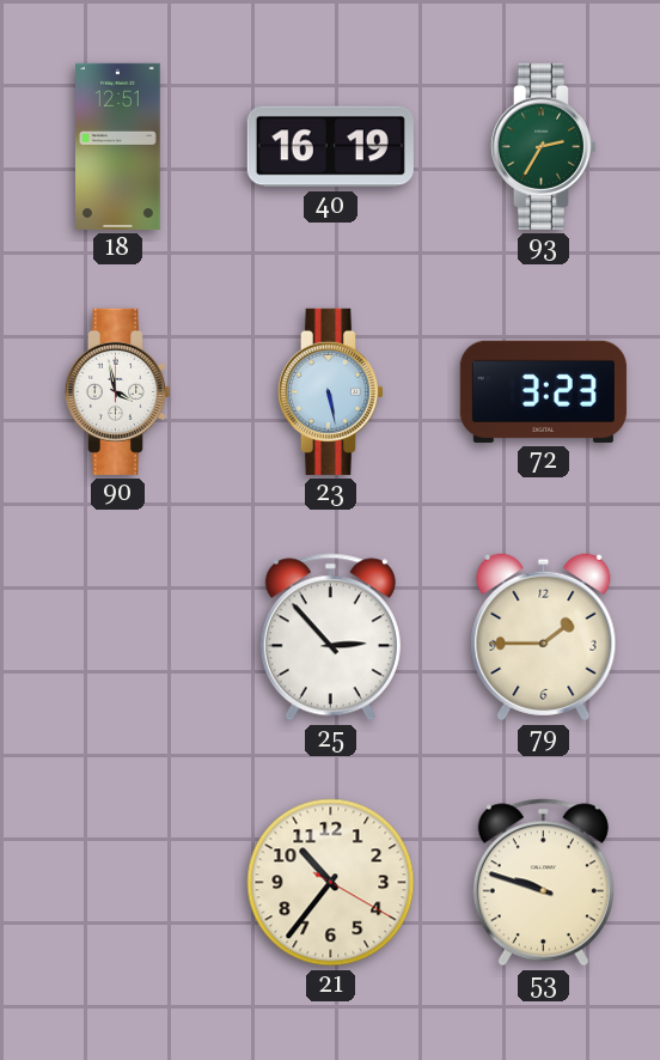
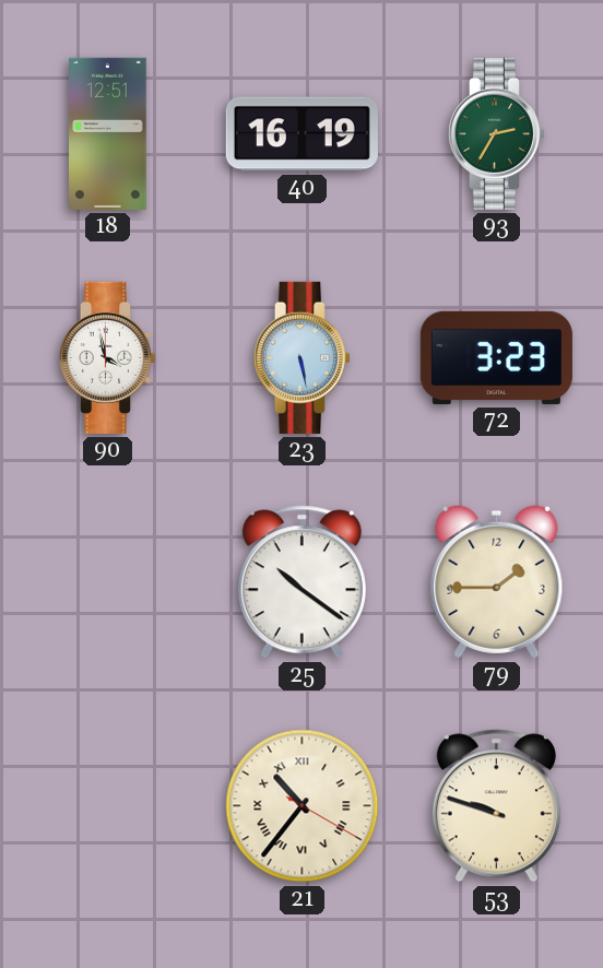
25: 2:53 -> 10:21 (301, 582)
21 numerals: Arabic -> Roman (303, 806)
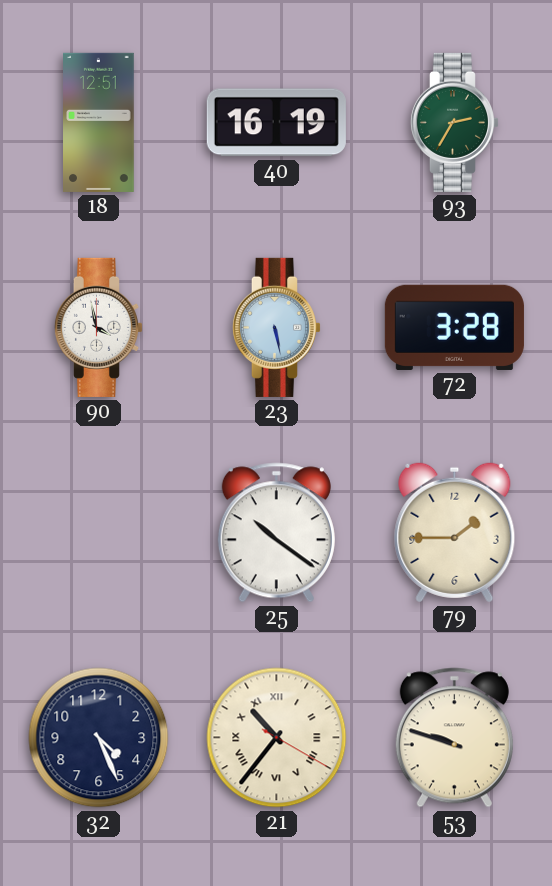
72: 3:23 -> 3:28 (454, 327)
32: none -> 4:26 (99, 738)
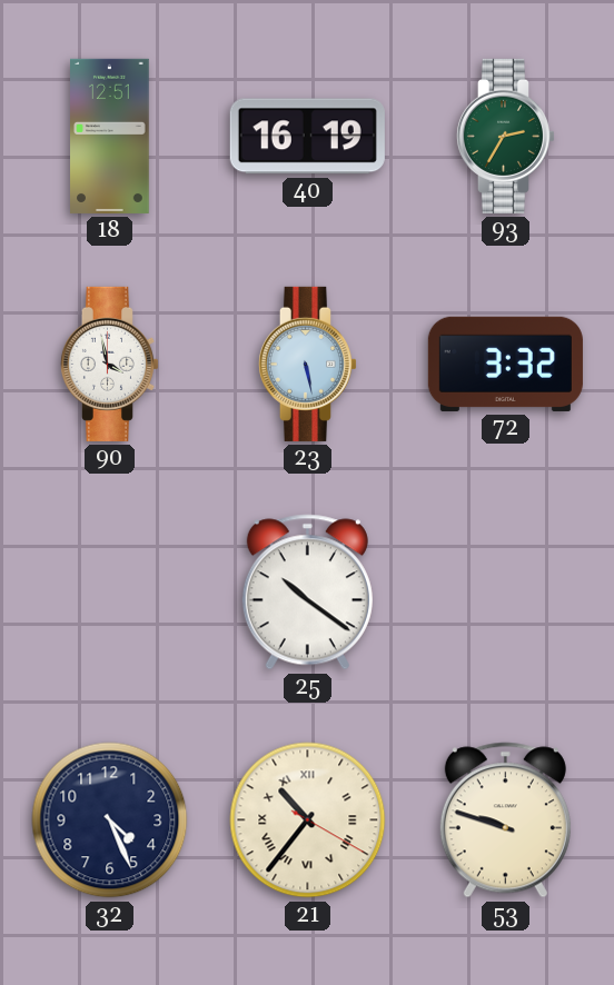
72: 3:28 -> 3:32 (505, 364)
79: 1:45 -> none (455, 533)
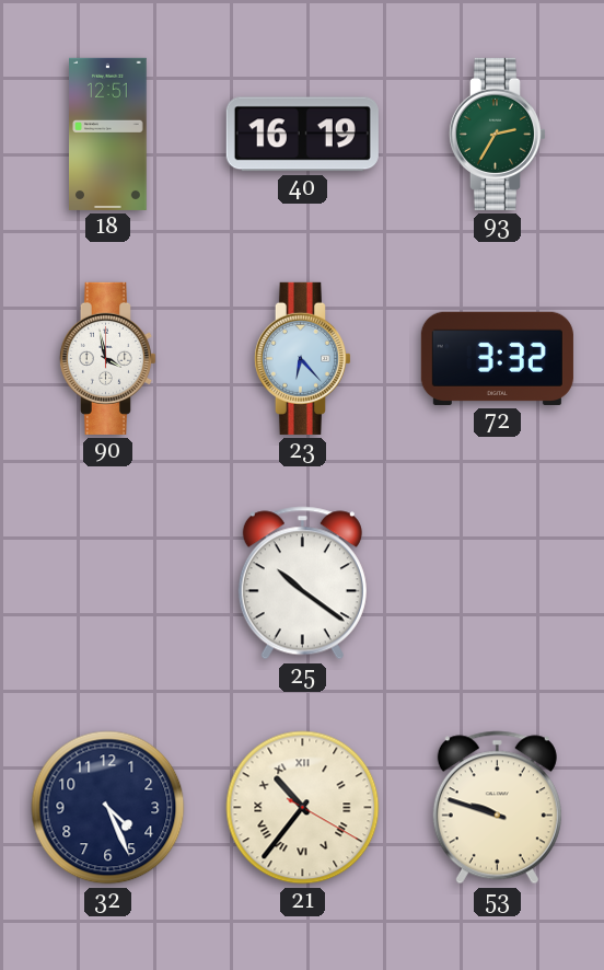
23: 5:28 -> 6:23 (302, 358)
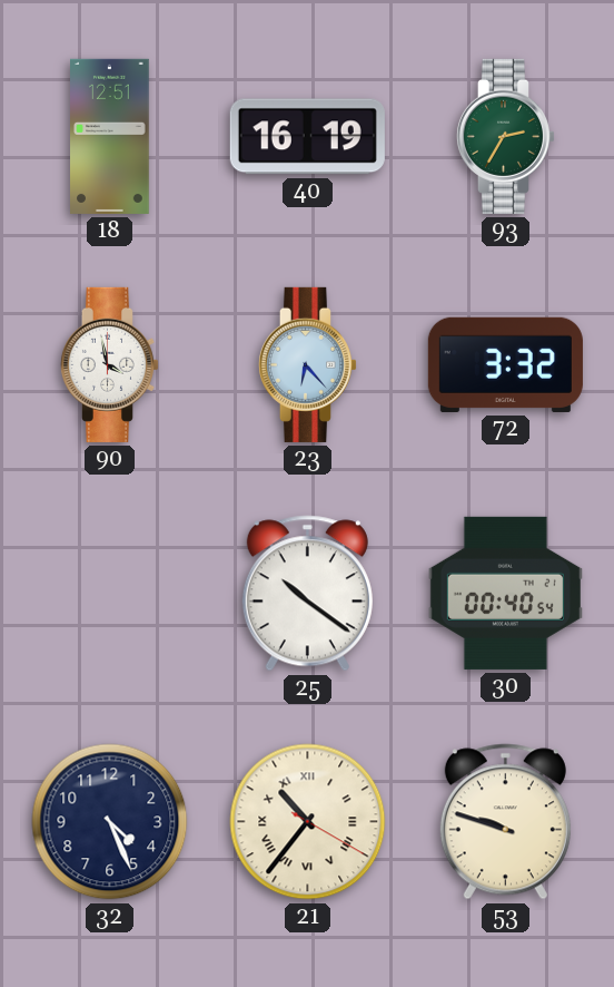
30: none -> 00:40 (505, 593)
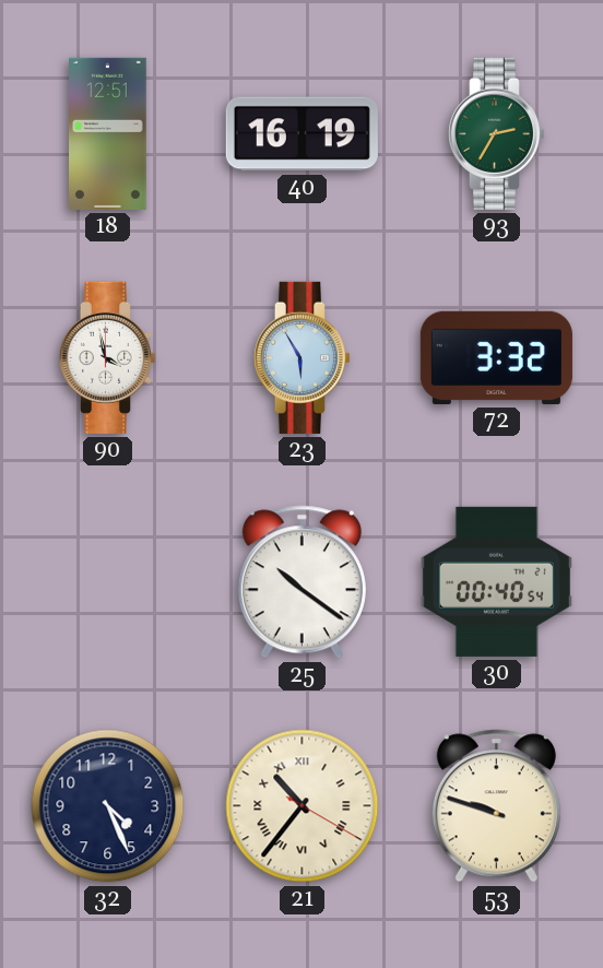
23: 6:23 -> 5:55 (301, 357)
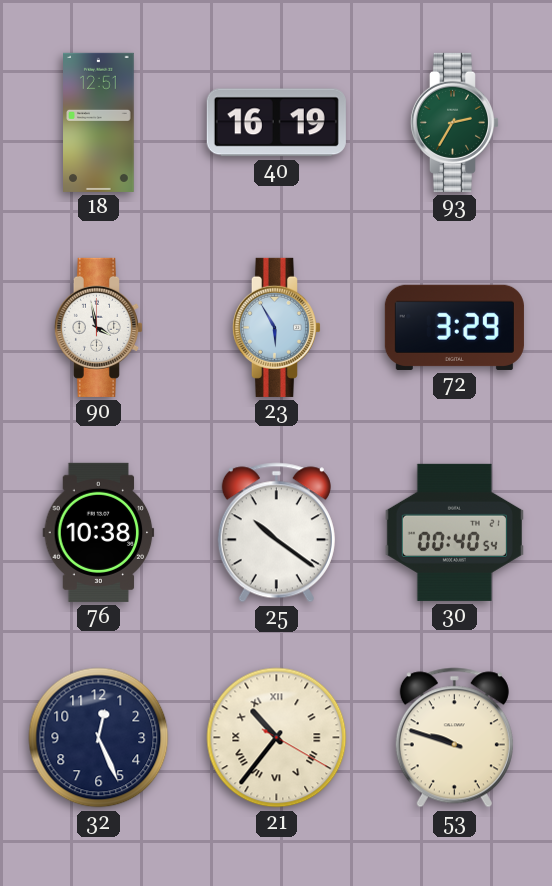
72: 3:32 -> 3:29 (454, 327)
76: none -> 10:38 (99, 532)
32: 4:26 -> 12:26 (99, 738)
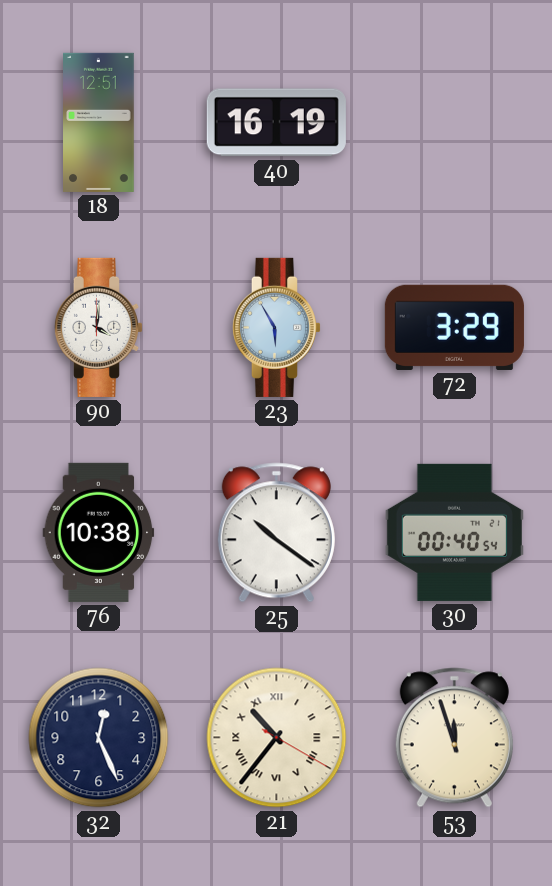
93: 2:35 -> none (454, 122)
90: 3:58 -> 4:01 (98, 327)
53: 9:48 -> 11:57 (454, 738)
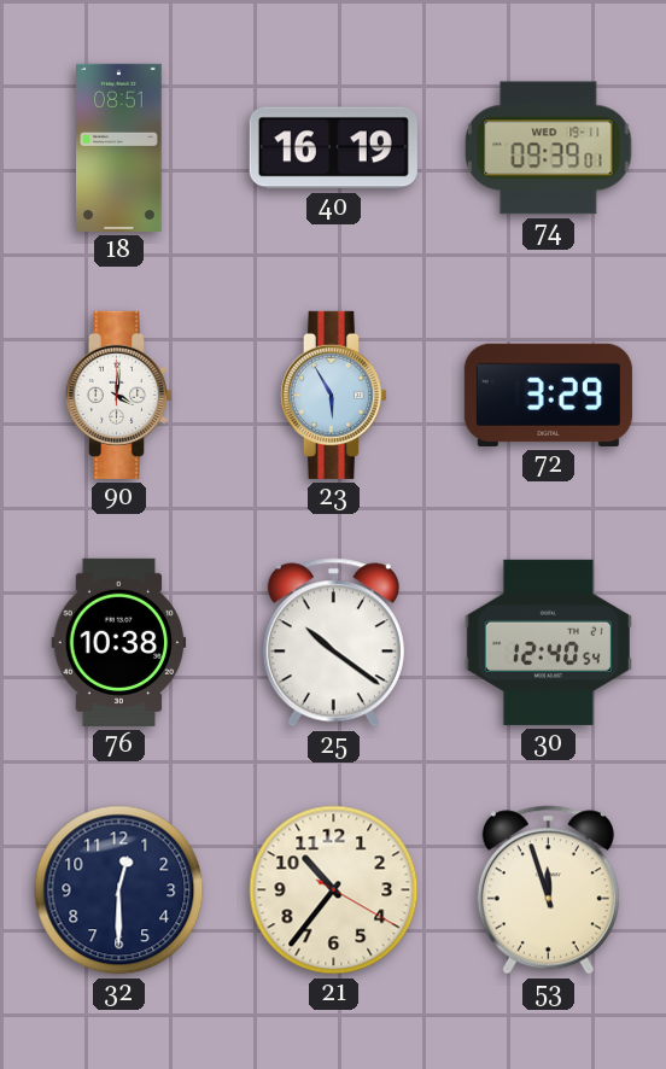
18: 12:51 -> 08:51 (119, 147)
74: none -> 09:39 (549, 148)
30: 00:40 -> 12:40 (548, 642)
32: 12:26 -> 12:30 (119, 890)
21 numerals: Roman -> Arabic (334, 890)
